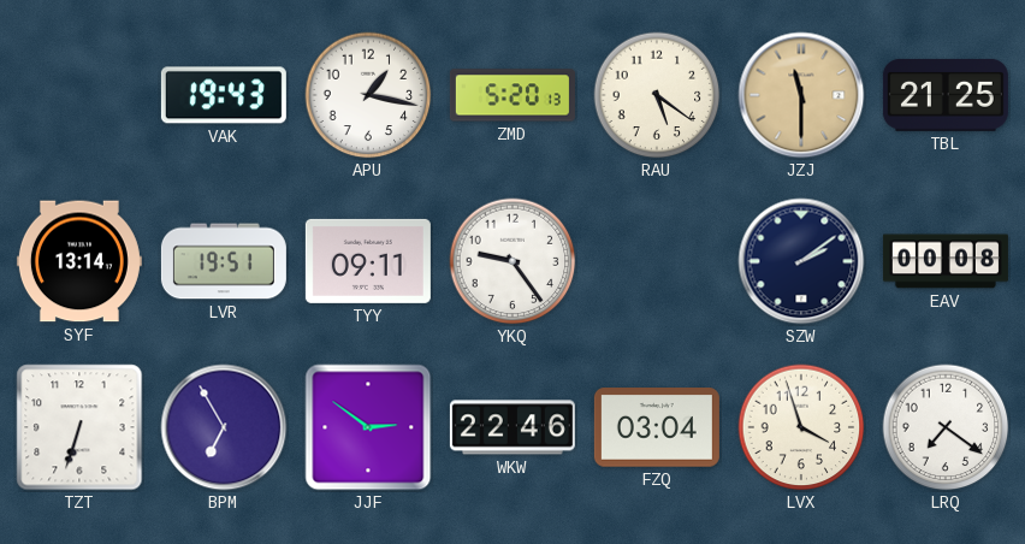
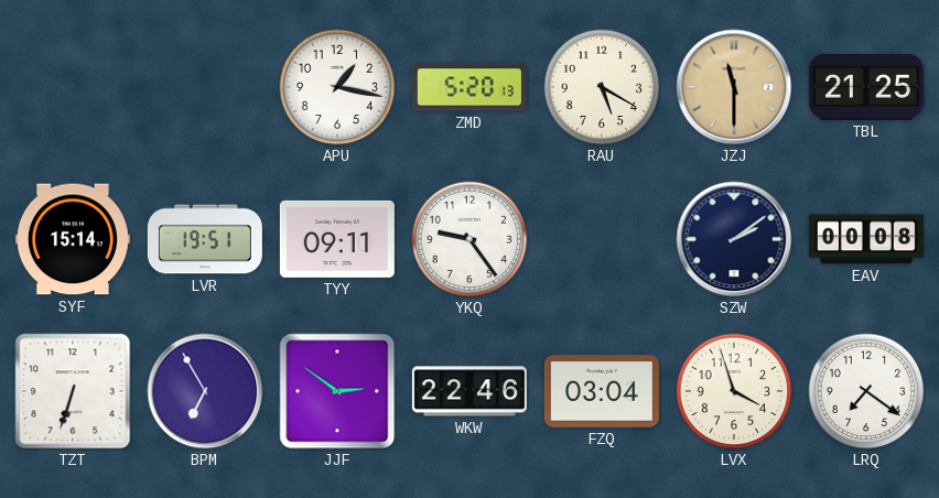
VAK: 19:43 -> none (224, 95)
RAU: 5:21 -> 5:20 (602, 87)
SYF: 13:14 -> 15:14 (73, 239)
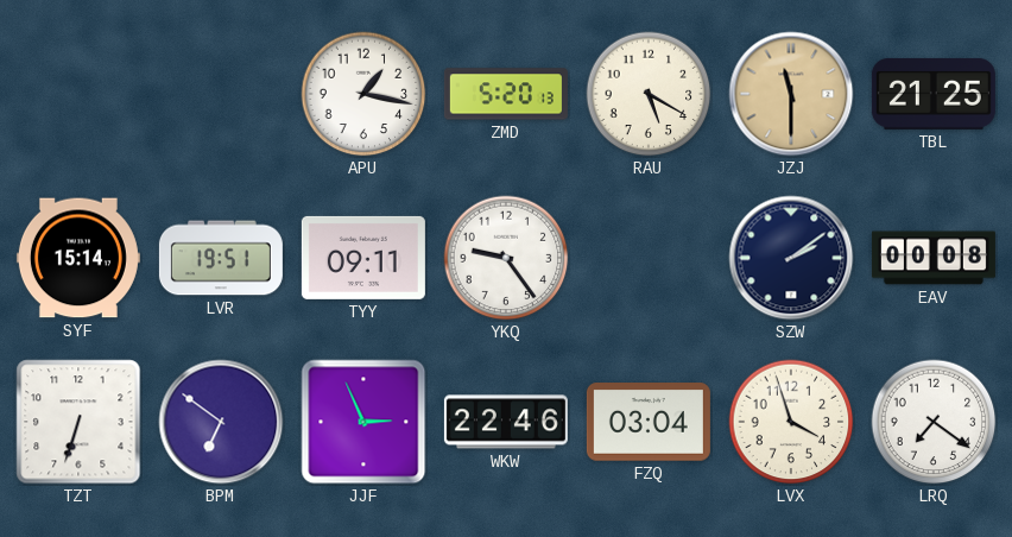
BPM: 6:55 -> 6:51 (221, 422)
JJF: 2:51 -> 2:56 (363, 422)
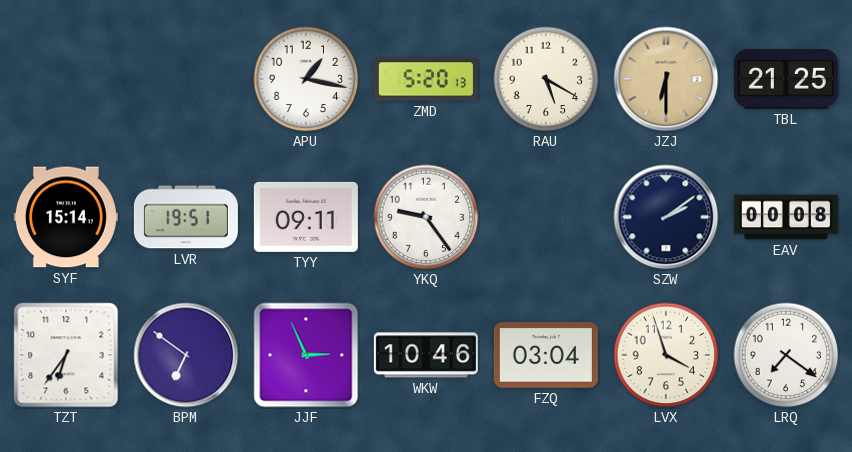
JZJ: 11:30 -> 6:30 (666, 79)
TZT: 6:33 -> 6:36 (66, 355)
WKW: 22:46 -> 10:46 (426, 355)
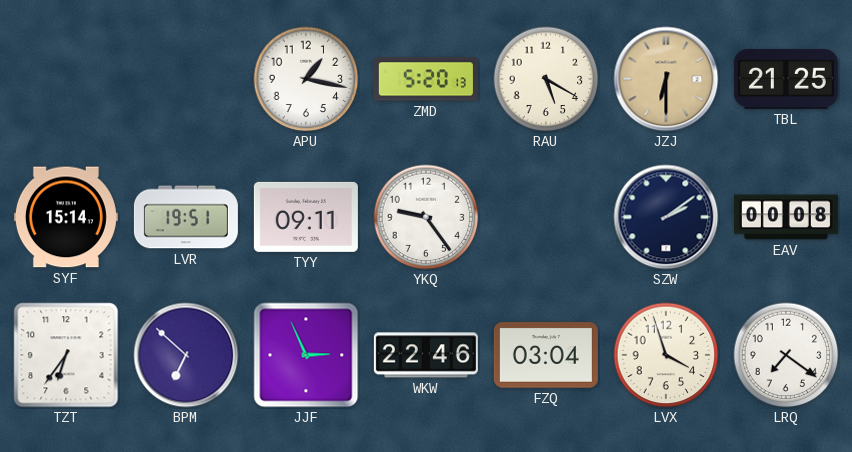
BPM: 6:51 -> 6:52 (186, 355)
WKW: 10:46 -> 22:46 (426, 355)
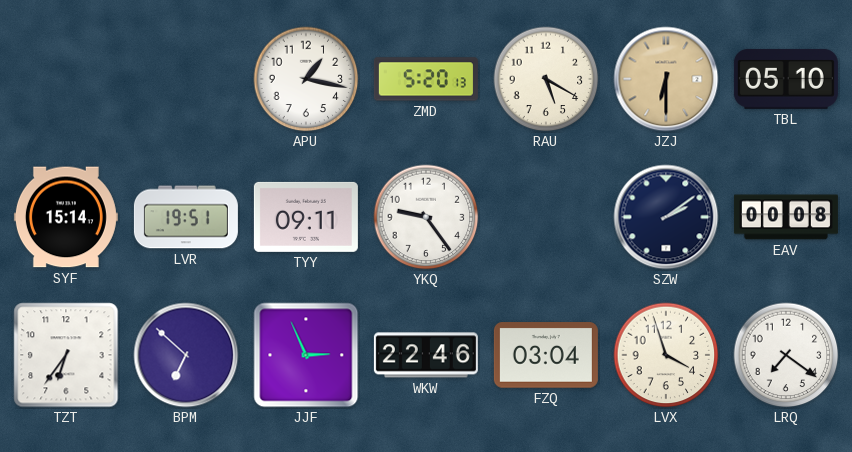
TBL: 21:25 -> 05:10 (786, 79)
